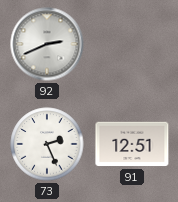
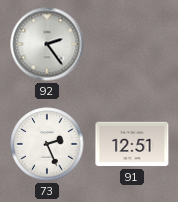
92: 2:41 -> 2:24 (47, 44)
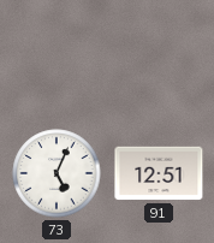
92: 2:24 -> none (47, 44)
73: 2:26 -> 5:04 (57, 173)
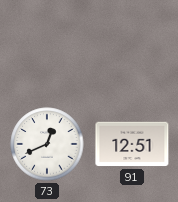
73: 5:04 -> 12:41 (47, 144)
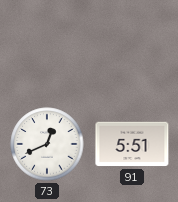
91: 12:51 -> 5:51 (132, 144)
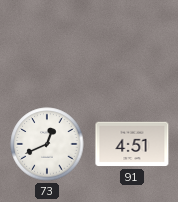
91: 5:51 -> 4:51 (132, 144)
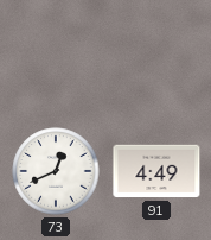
91: 4:51 -> 4:49 (156, 171)
